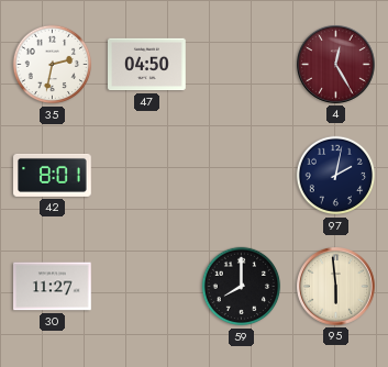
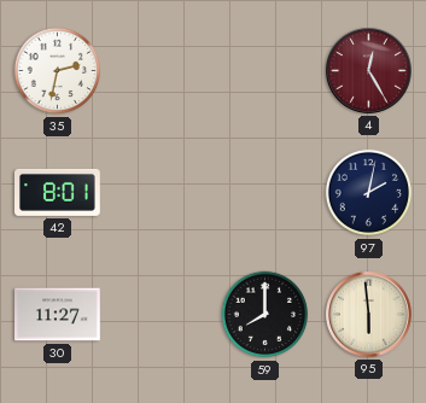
47: 04:50 -> none (147, 65)
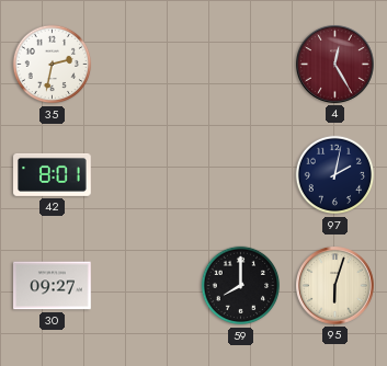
30: 11:27 -> 09:27 (53, 286)
95: 5:59 -> 6:03 (335, 286)
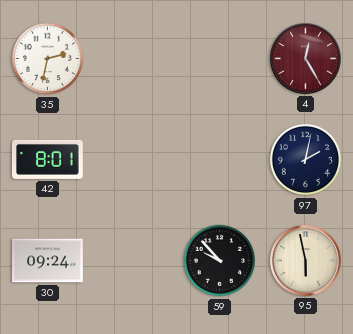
30: 09:27 -> 09:24 (48, 261)
59: 8:00 -> 9:53 (220, 261)
95: 6:03 -> 5:58 (306, 261)
